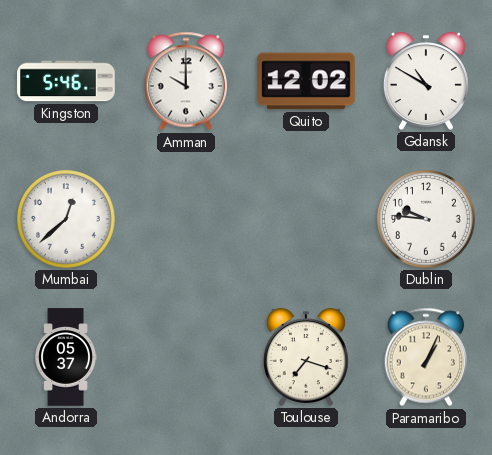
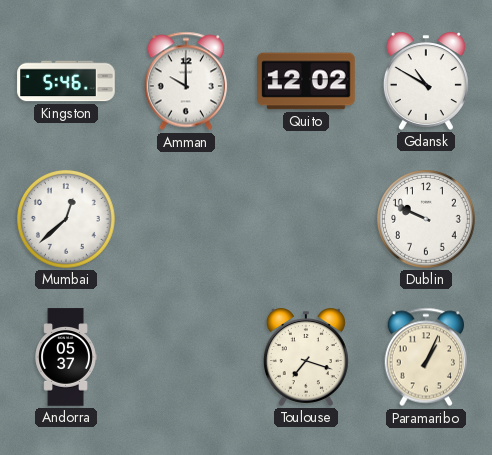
Dublin: 9:46 -> 9:49 (427, 220)
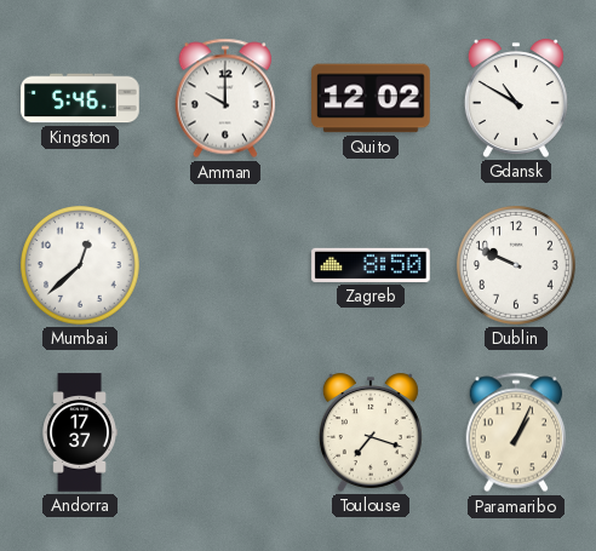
Zagreb: none -> 8:50 (371, 265)
Andorra: 05:37 -> 17:37 (80, 432)
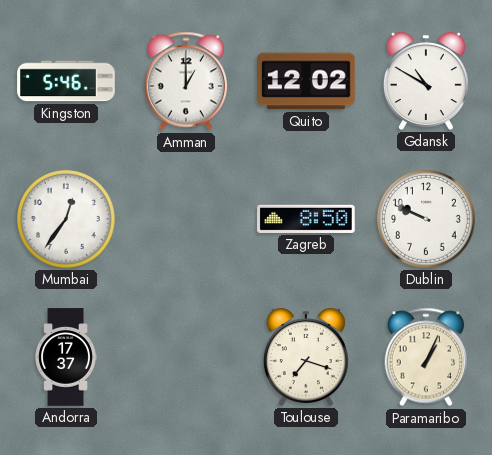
Amman: 10:00 -> 1:00 (186, 81)
Mumbai: 12:38 -> 12:36 (67, 220)
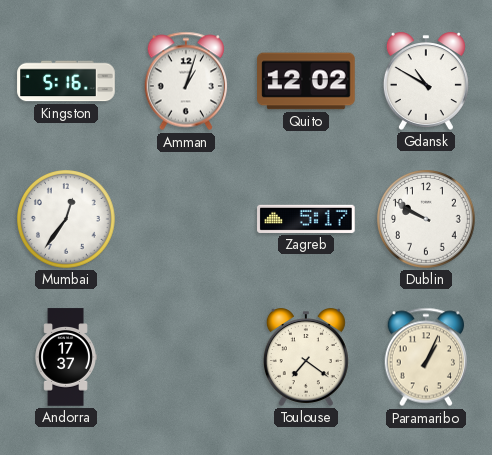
Kingston: 5:46 -> 5:16 (66, 81)
Amman: 1:00 -> 1:03 (186, 81)
Zagreb: 8:50 -> 5:17 (306, 219)
Dublin: 9:49 -> 9:50 (427, 220)
Toulouse: 7:18 -> 7:21 (306, 357)
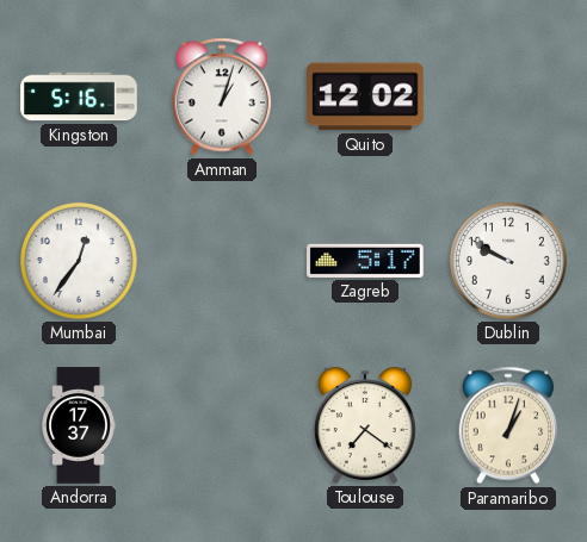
Gdansk: 10:50 -> none (426, 81)
Paramaribo: 1:04 -> 1:03 (508, 425)
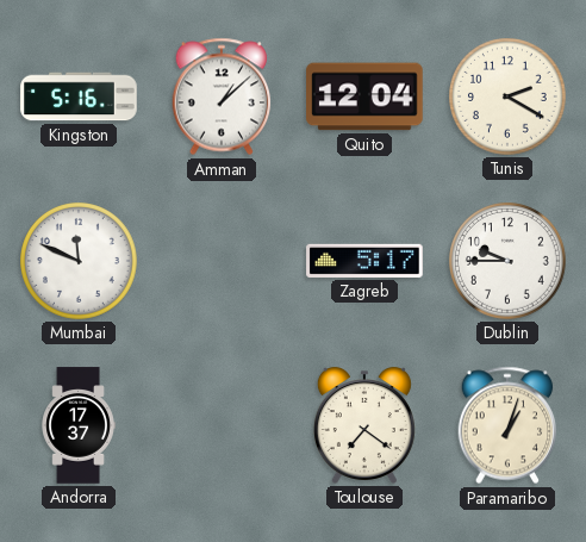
Amman: 1:03 -> 1:08 (222, 96)
Quito: 12:02 -> 12:04 (364, 96)
Tunis: none -> 2:20 (509, 98)
Mumbai: 12:36 -> 11:49 (80, 262)
Dublin: 9:50 -> 9:45 (509, 262)
